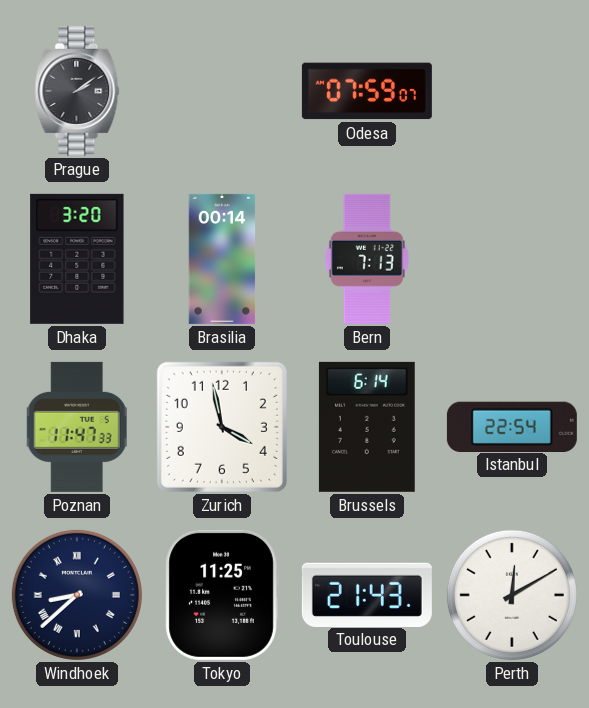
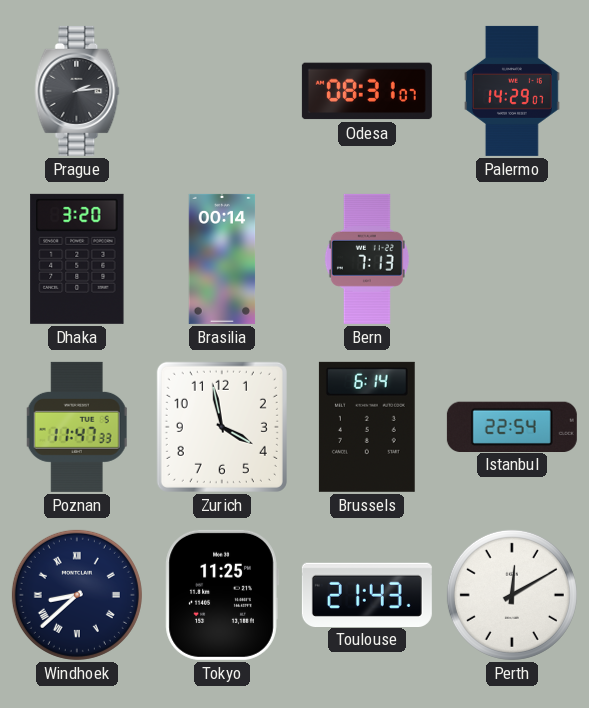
Prague: 2:09 -> 2:14 (77, 91)
Odesa: 07:59 -> 08:31 (367, 91)
Palermo: none -> 14:29 (513, 91)
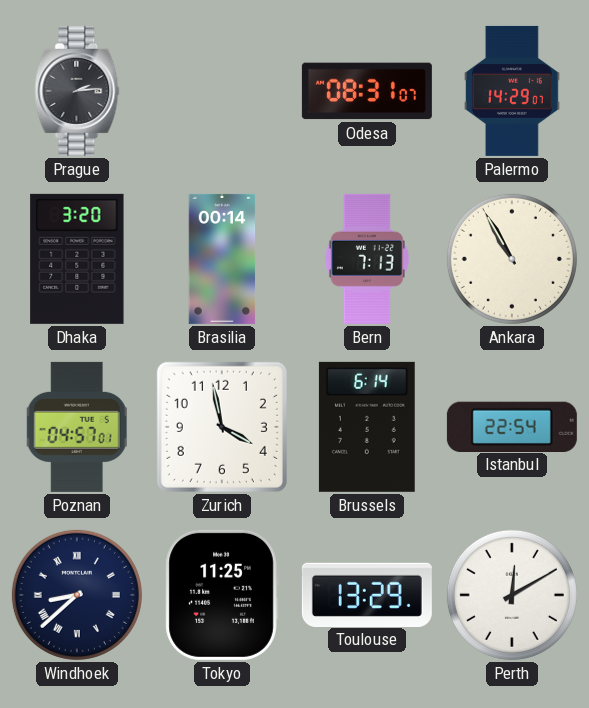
Ankara: none -> 10:55 (512, 259)
Poznan: 11:47 -> 04:57 (77, 427)
Toulouse: 21:43 -> 13:29 (367, 594)
